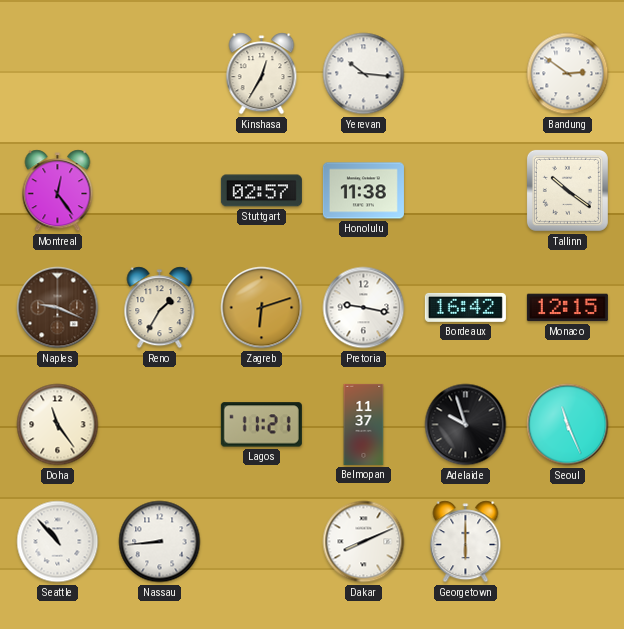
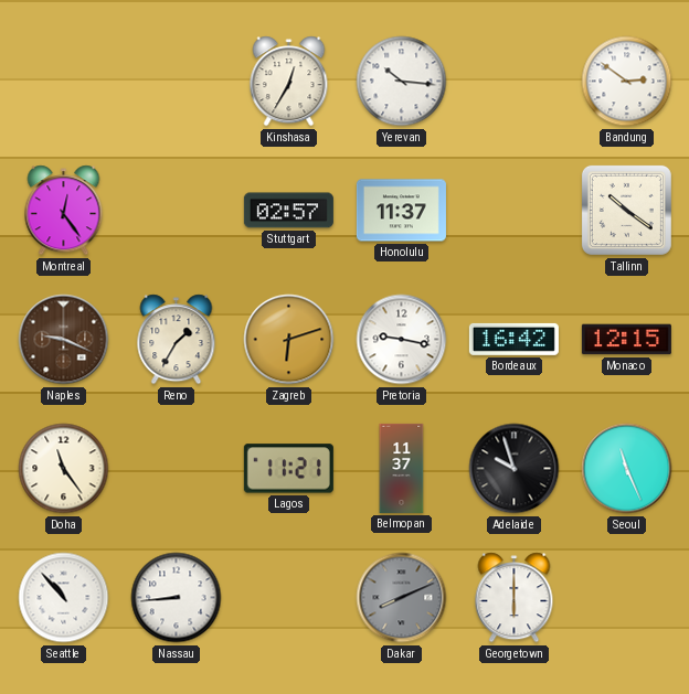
Honolulu: 11:38 -> 11:37 (401, 211)
Dakar dial: white -> grey (402, 598)
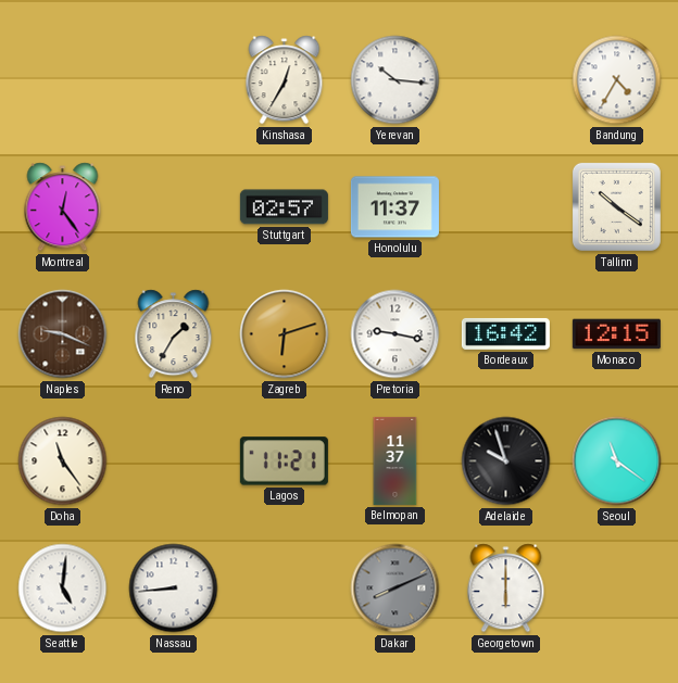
Bandung: 2:51 -> 4:35 (617, 80)
Seoul: 11:26 -> 11:21 (617, 461)
Seattle: 10:53 -> 5:01 (63, 589)
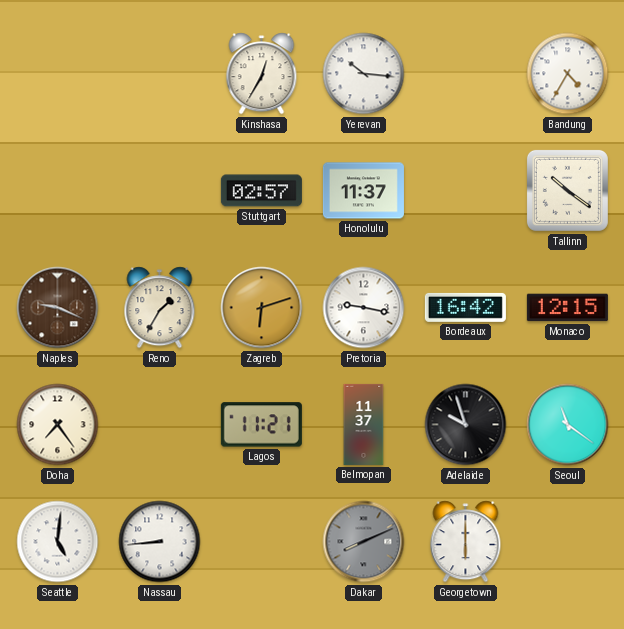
Montreal: 12:24 -> none (63, 207)
Doha: 11:24 -> 7:24 (58, 425)
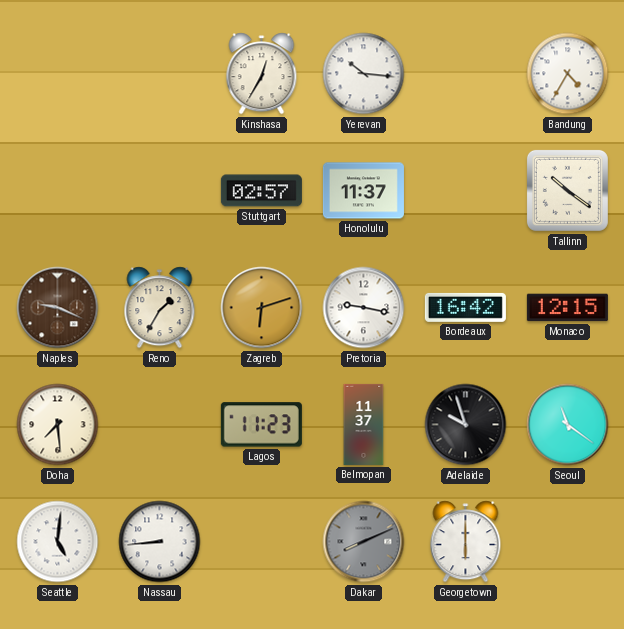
Doha: 7:24 -> 7:29 (58, 425)
Lagos: 11:21 -> 11:23 (261, 425)
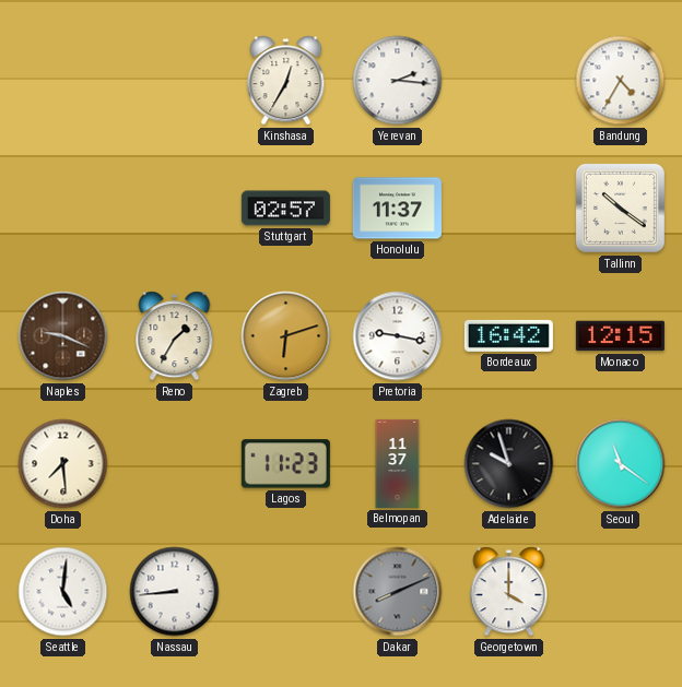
Yerevan: 10:16 -> 2:16 (398, 81)
Georgetown: 6:00 -> 4:00 (509, 592)
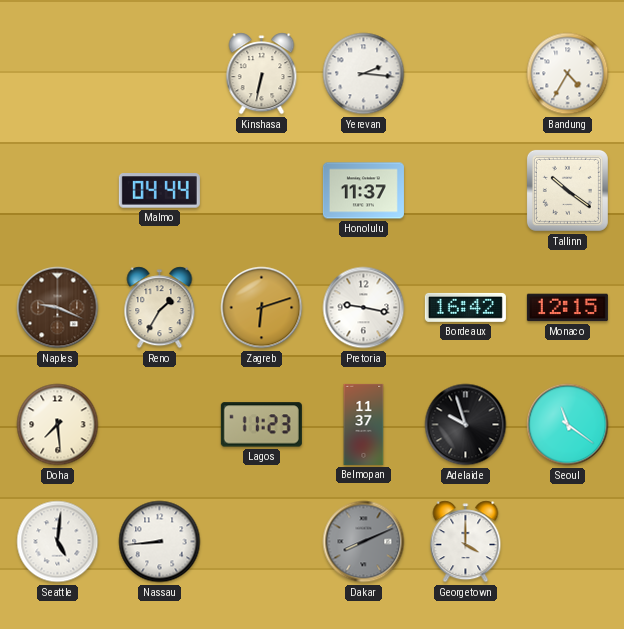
Kinshasa: 12:35 -> 6:32 (262, 74)
Malmo: none -> 04:44 (159, 191)
Stuttgart: 02:57 -> none (285, 209)
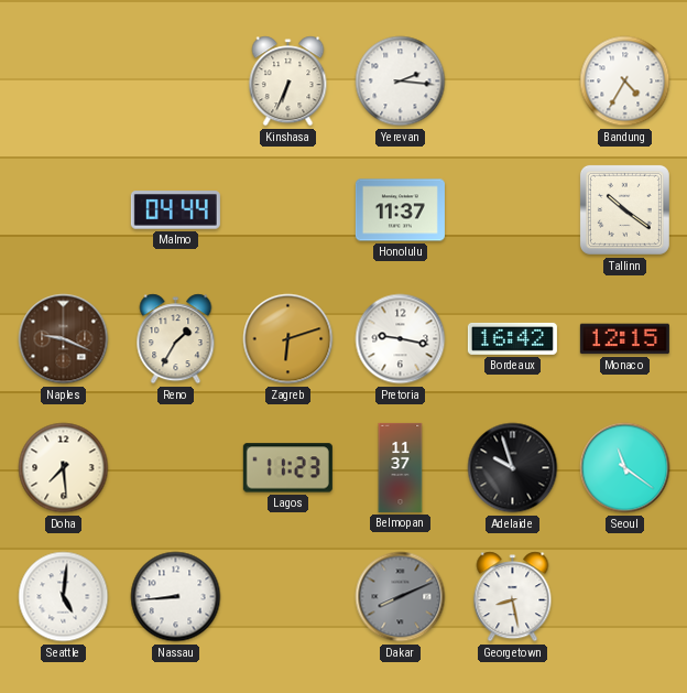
Kinshasa: 6:32 -> 6:34 (288, 82)
Georgetown: 4:00 -> 8:28 (513, 597)
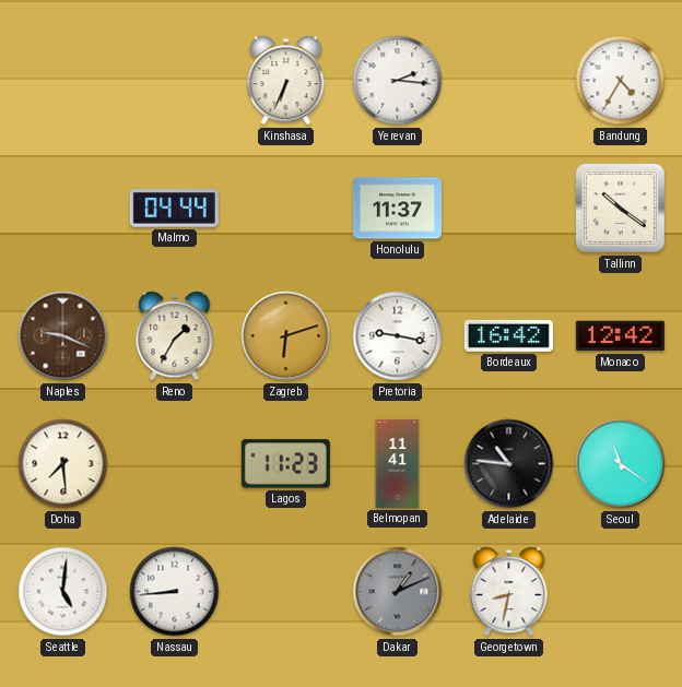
Monaco: 12:15 -> 12:42 (620, 336)
Belmopan: 11:37 -> 11:41 (398, 463)
Adelaide: 9:57 -> 10:46 (509, 464)
Dakar: 8:11 -> 1:11 (398, 592)
Georgetown: 8:28 -> 8:32 (509, 592)
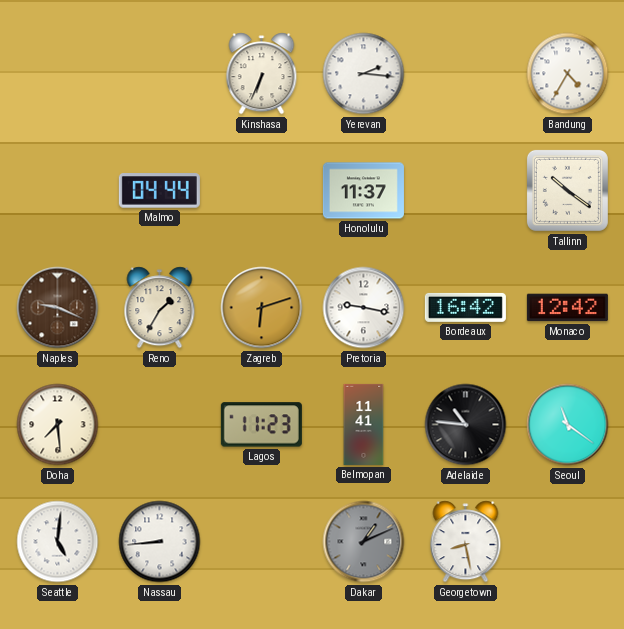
Georgetown: 8:32 -> 8:28 (466, 542)
